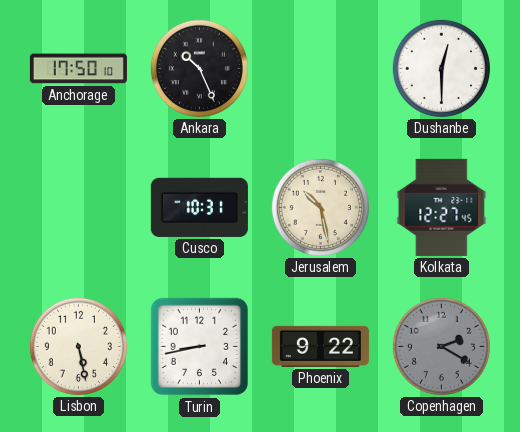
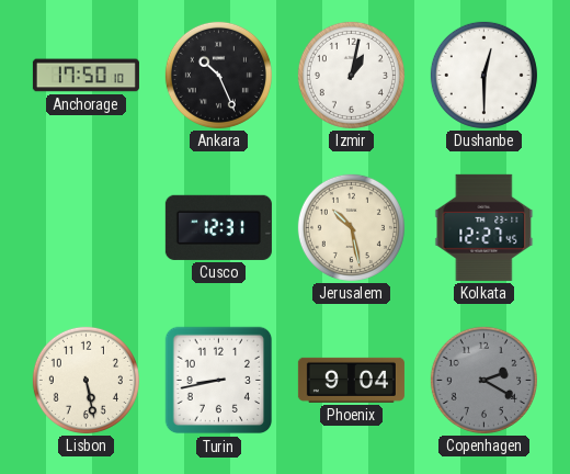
Izmir: none -> 1:02 (351, 75)
Cusco: 10:31 -> 12:31 (218, 227)
Phoenix: 9:22 -> 9:04 (351, 380)
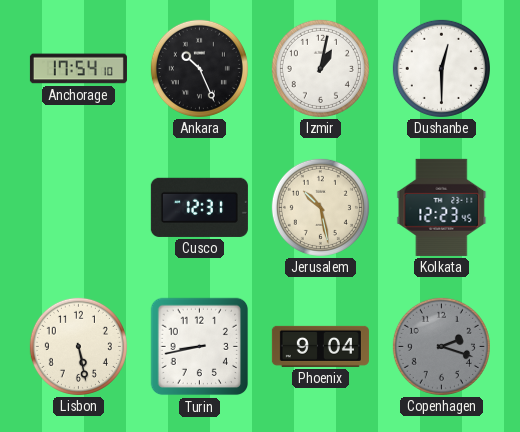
Anchorage: 17:50 -> 17:54 (78, 69)
Kolkata: 12:27 -> 12:23 (442, 207)
Copenhagen: 2:20 -> 2:18 (441, 346)
